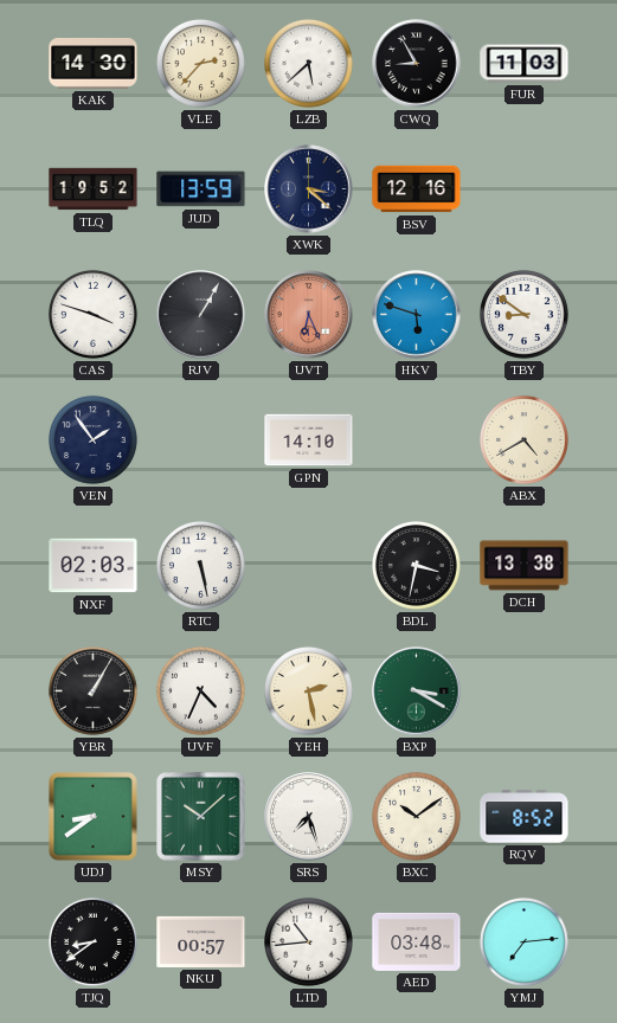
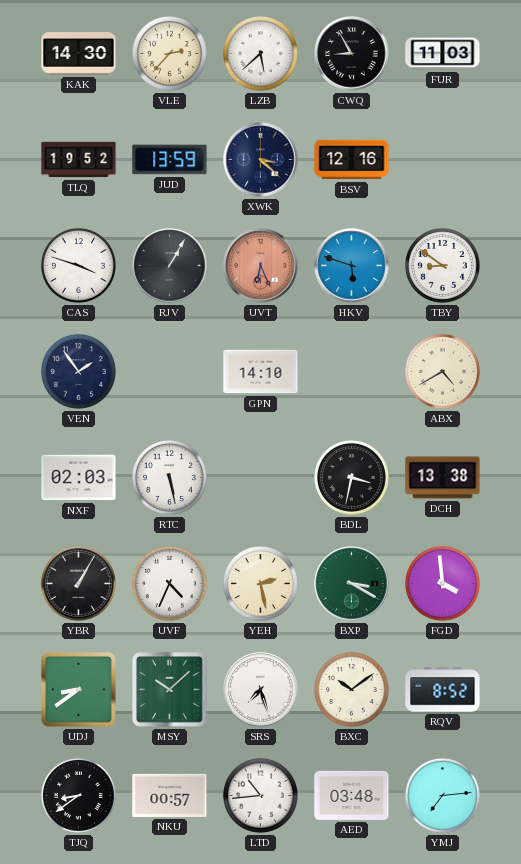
FGD: none -> 3:59 (442, 583)
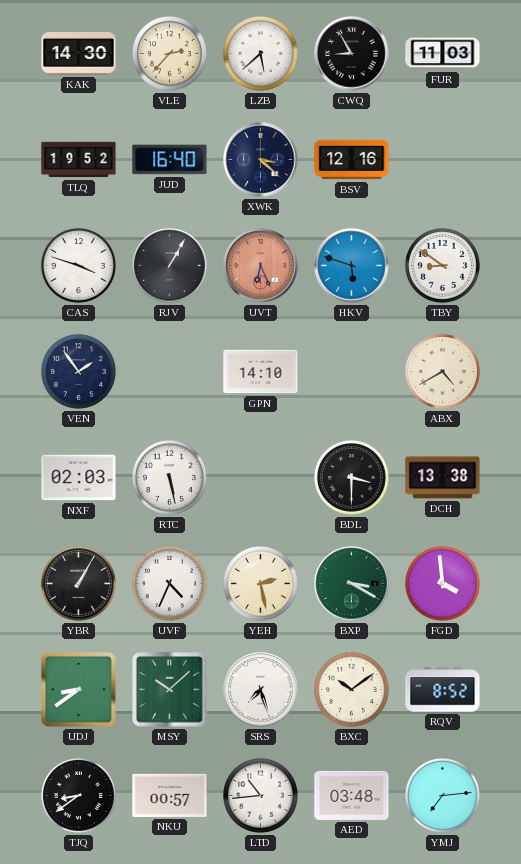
JUD: 13:59 -> 16:40 (170, 160)
BDL: 3:32 -> 3:30 (351, 477)
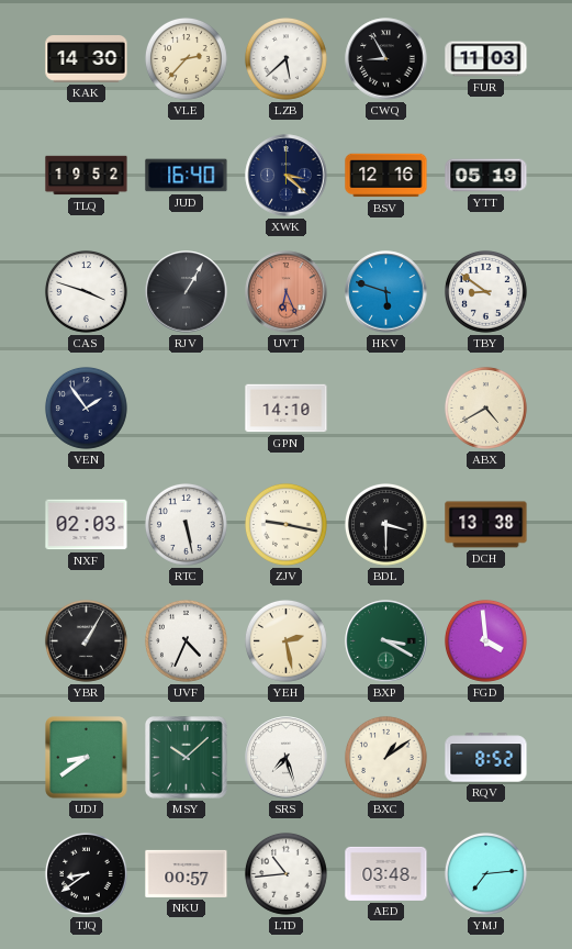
YTT: none -> 05:19 (486, 176)
ZJV: none -> 9:17 (285, 524)
BXC: 10:09 -> 1:09 (385, 757)
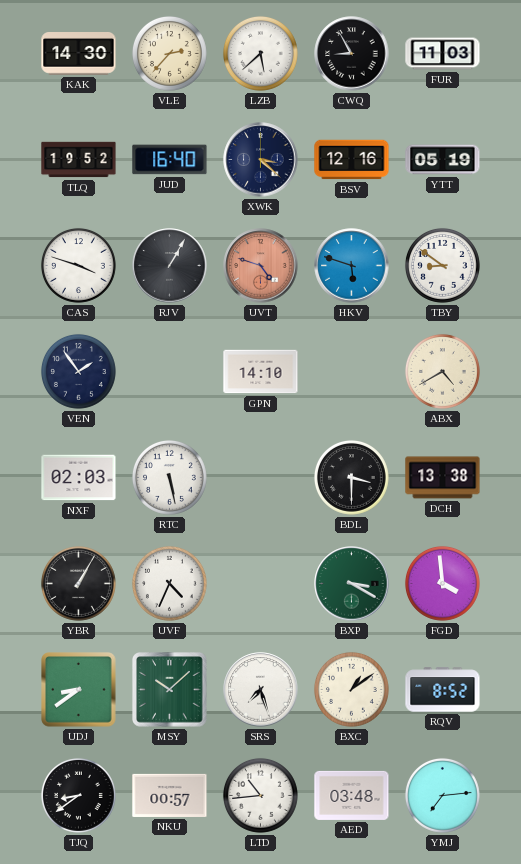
UVT: 6:26 -> 4:48 (261, 266)
ZJV: 9:17 -> none (285, 524)
YEH: 2:28 -> none (285, 640)
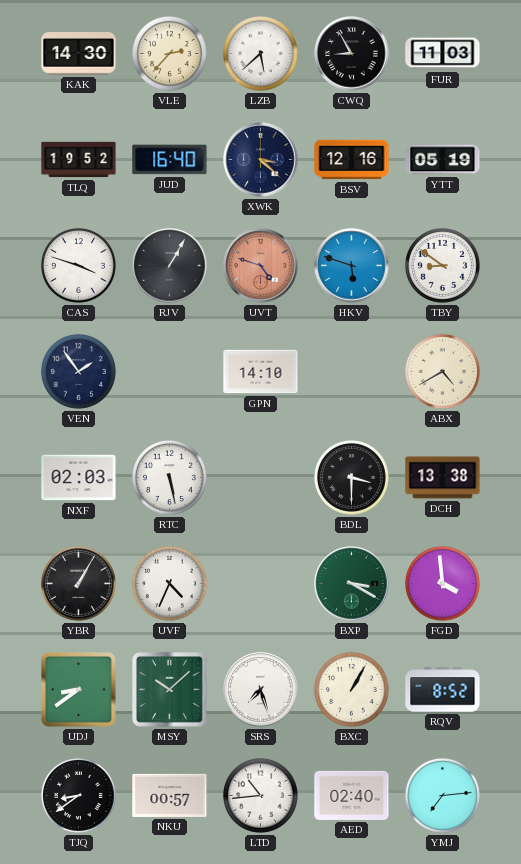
BXC: 1:09 -> 1:05 (351, 689)
AED: 03:48 -> 02:40 (352, 795)
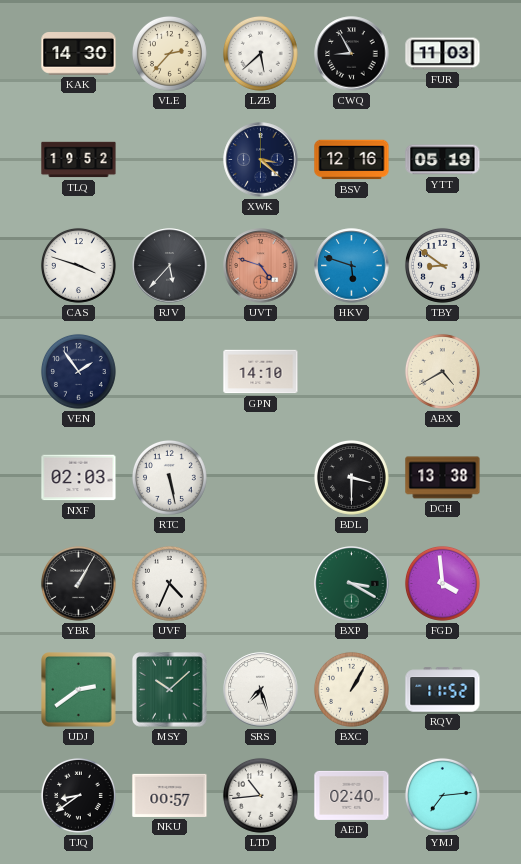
JUD: 16:40 -> none (170, 160)
RJV: 1:05 -> 5:37 (170, 266)
UDJ: 8:39 -> 2:39 (79, 690)
RQV: 8:52 -> 11:52 (443, 690)
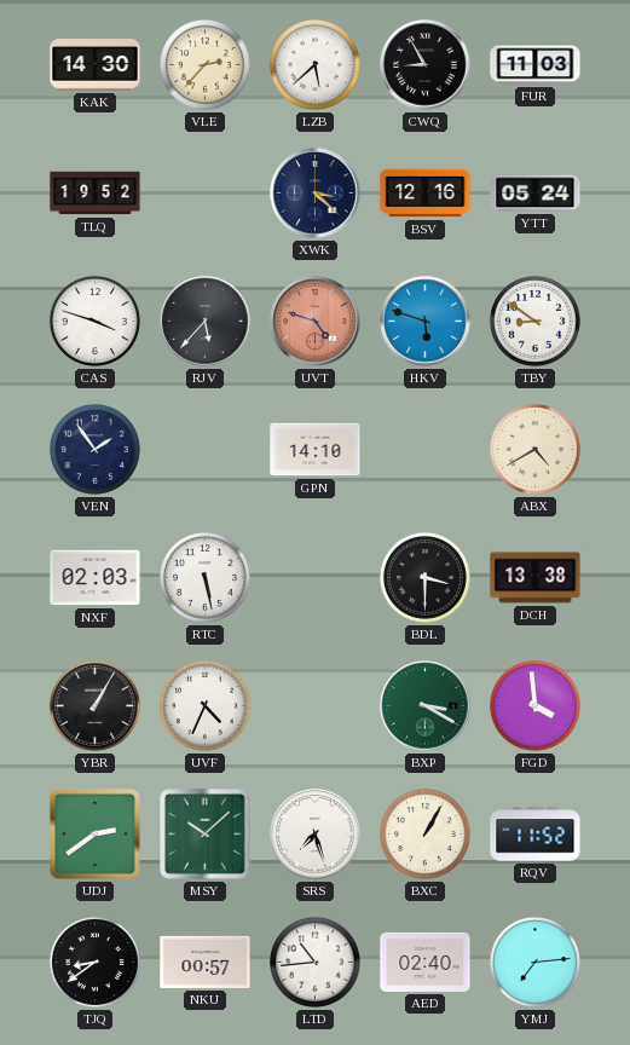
YTT: 05:19 -> 05:24 (536, 194)
